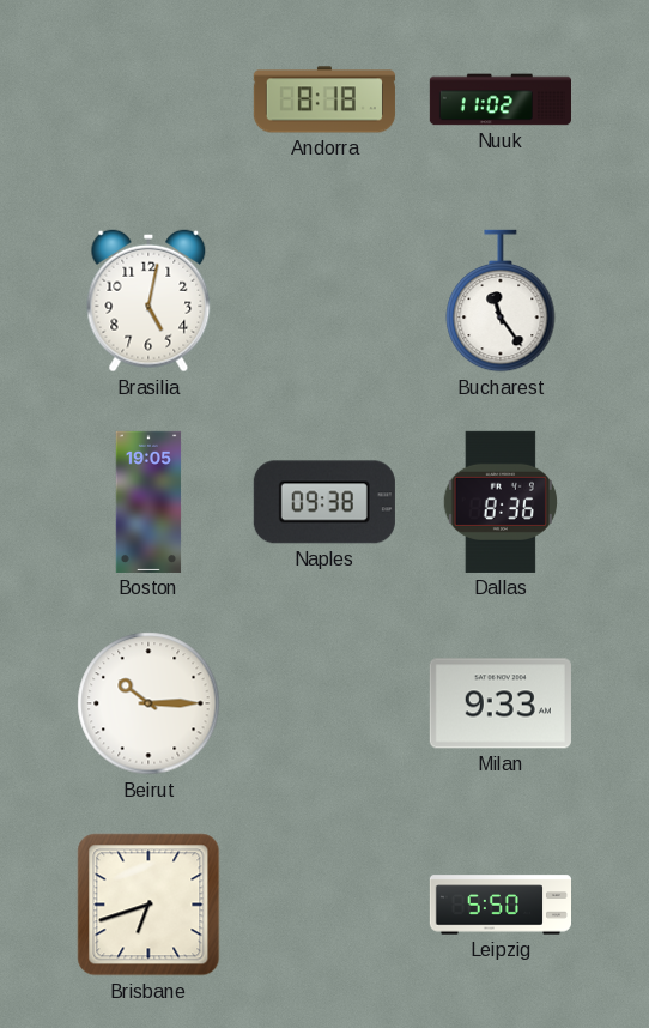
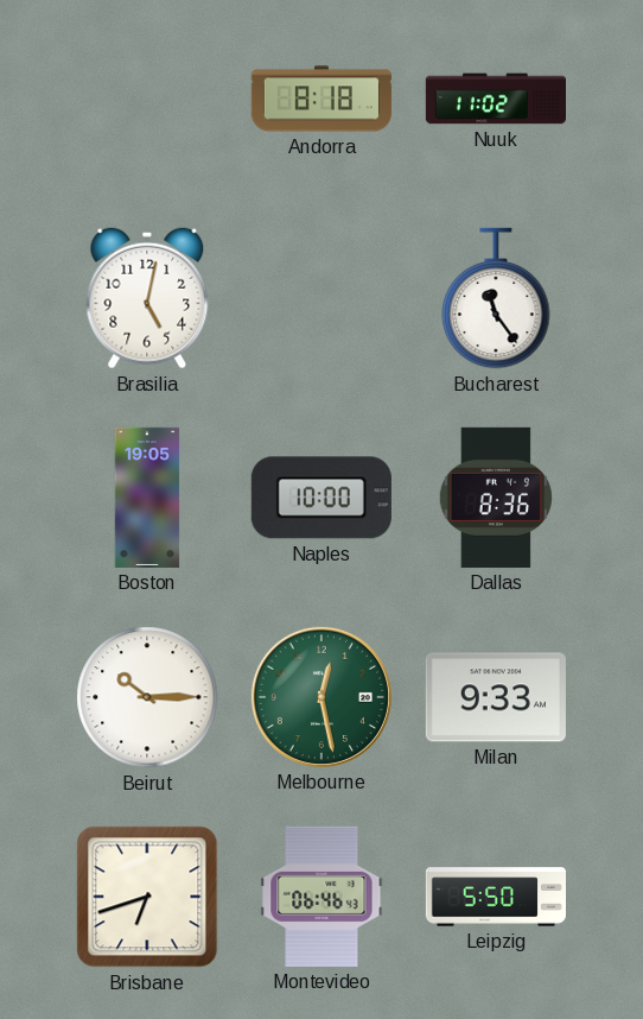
Naples: 09:38 -> 10:00 (321, 498)
Melbourne: none -> 12:28 (321, 697)
Montevideo: none -> 06:46 (321, 897)
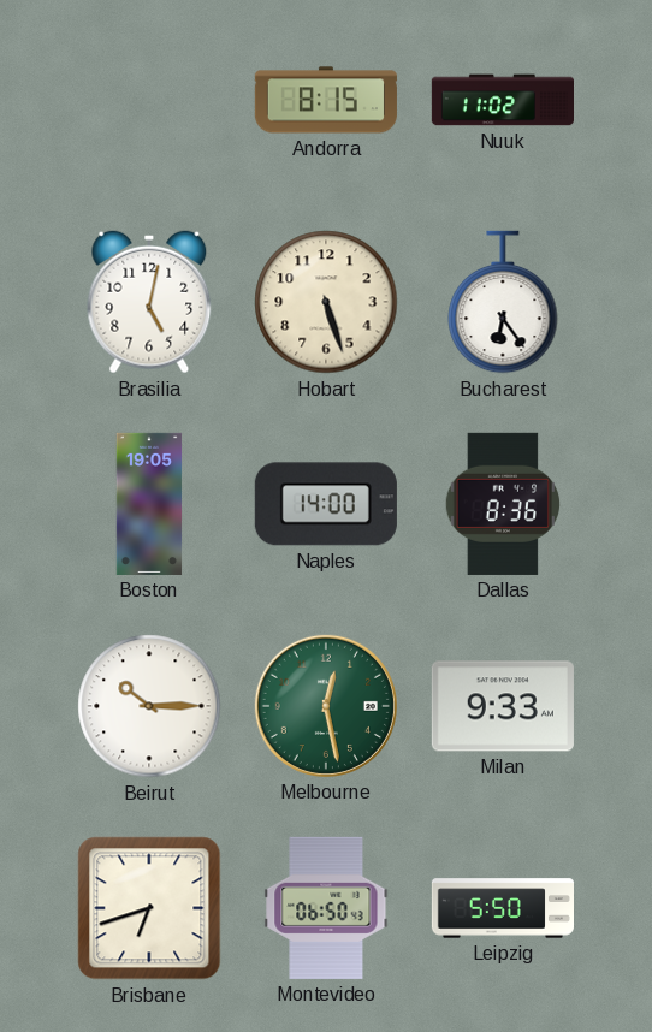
Andorra: 8:18 -> 8:15 (326, 100)
Hobart: none -> 5:27 (326, 302)
Bucharest: 11:24 -> 6:24 (503, 302)
Naples: 10:00 -> 14:00 (326, 504)
Montevideo: 06:46 -> 06:50 (326, 908)
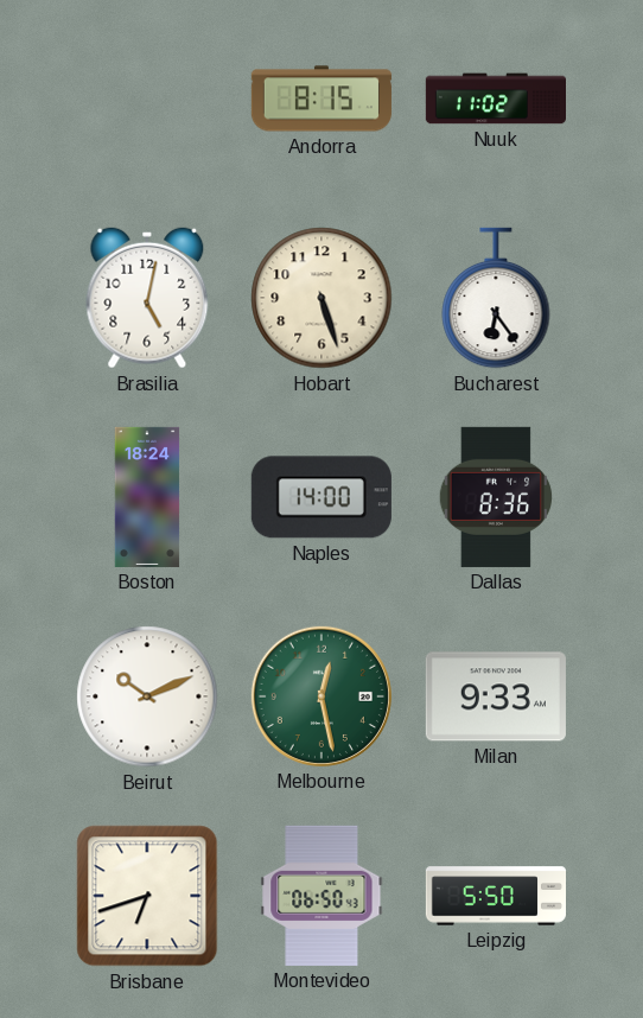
Boston: 19:05 -> 18:24 (147, 497)
Beirut: 10:15 -> 10:11 (147, 696)
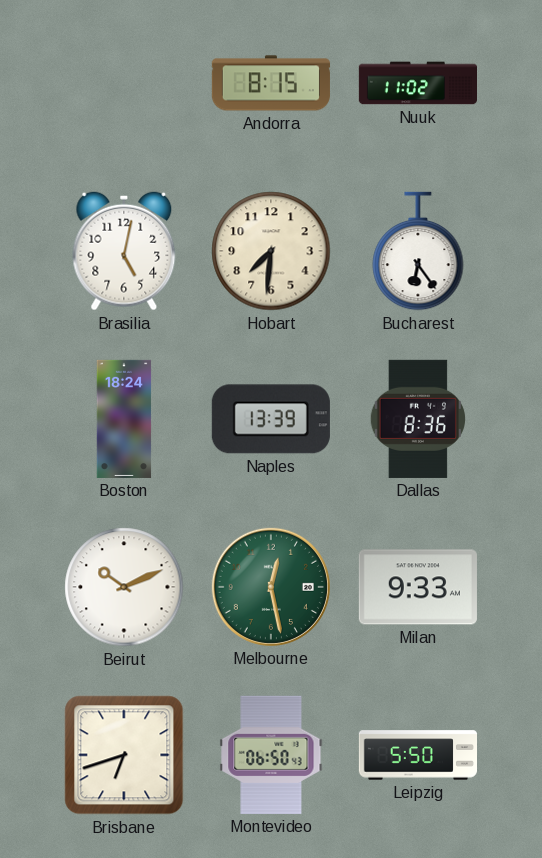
Hobart: 5:27 -> 7:31 (271, 251)
Naples: 14:00 -> 13:39 (271, 419)
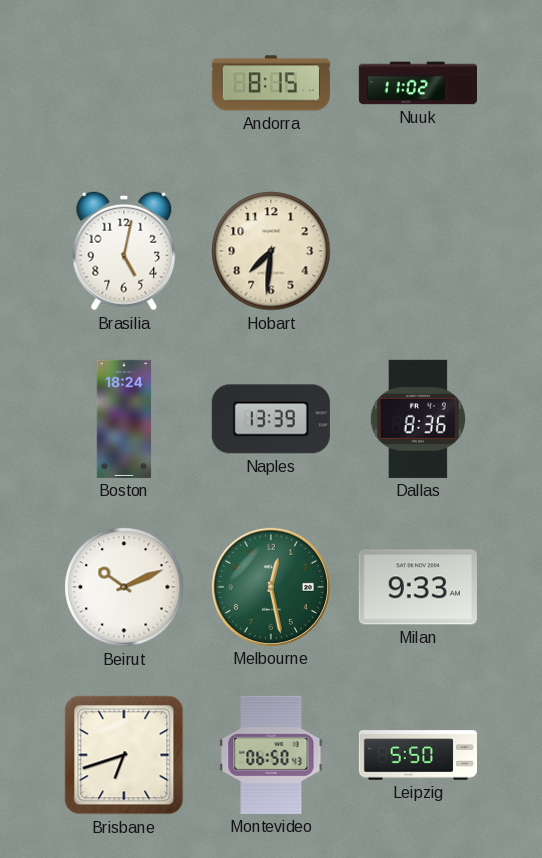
Bucharest: 6:24 -> none (418, 251)
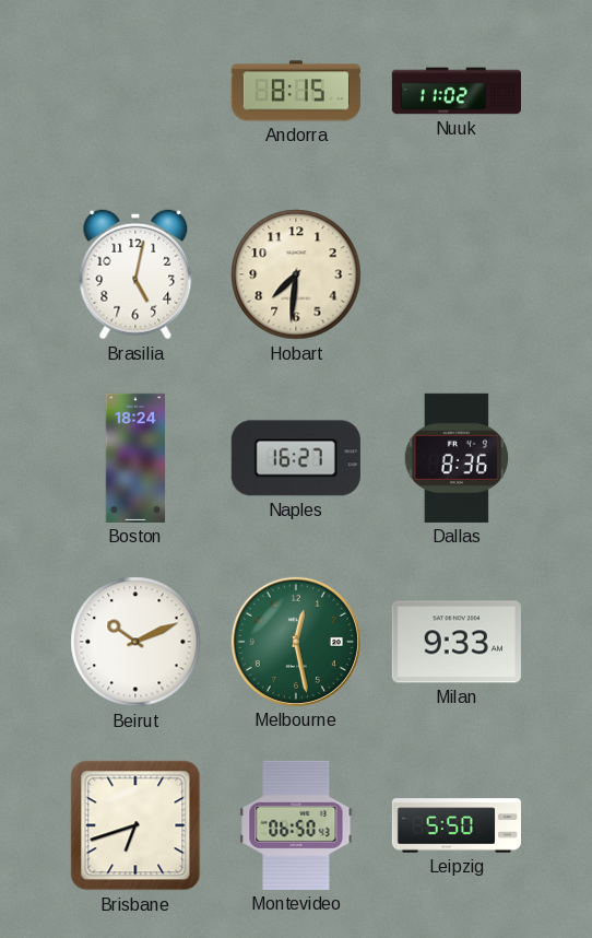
Naples: 13:39 -> 16:27 (296, 458)
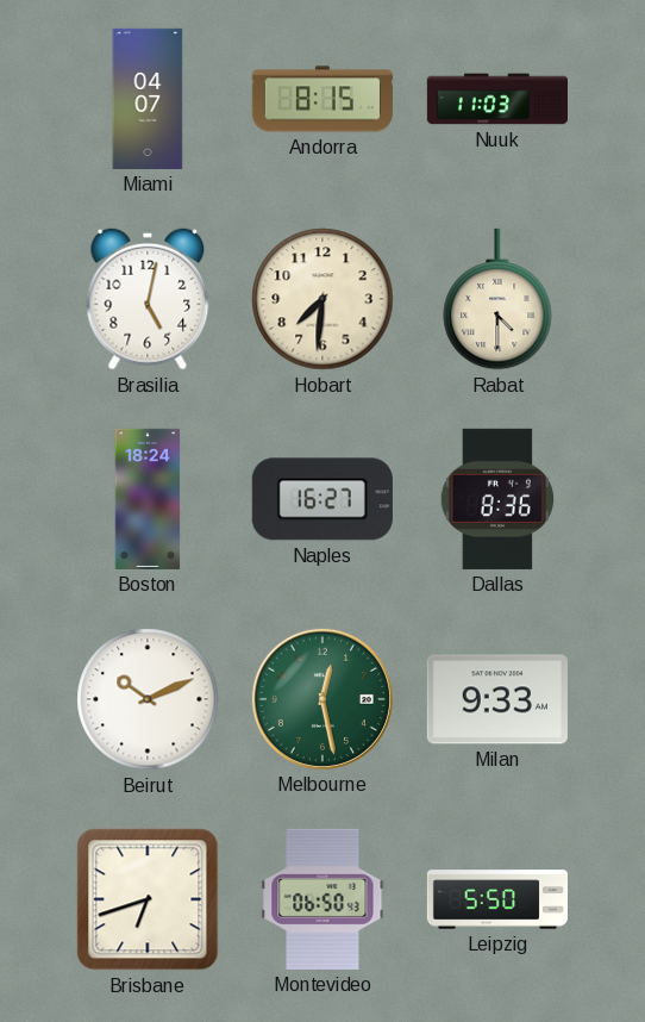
Miami: none -> 04:07 (148, 99)
Nuuk: 11:02 -> 11:03 (496, 99)
Rabat: none -> 4:30 (497, 299)
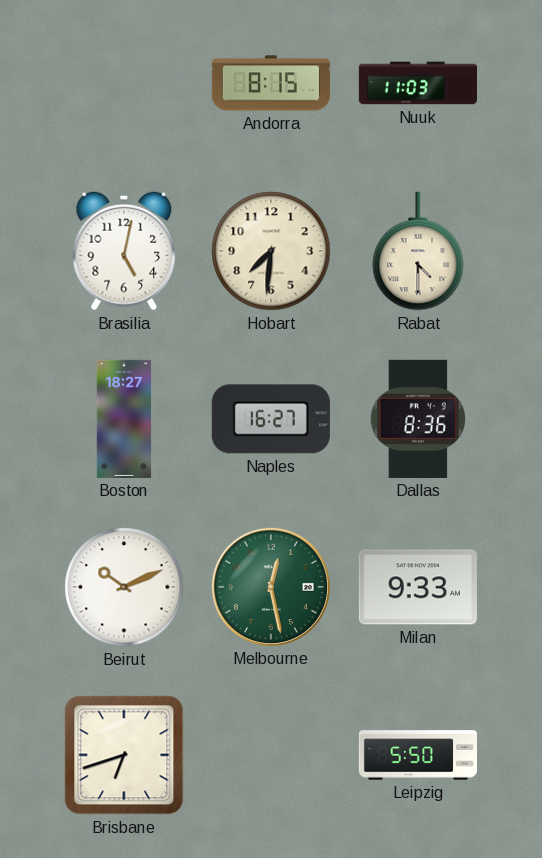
Miami: 04:07 -> none (148, 99)
Boston: 18:24 -> 18:27 (124, 419)
Montevideo: 06:50 -> none (322, 899)
